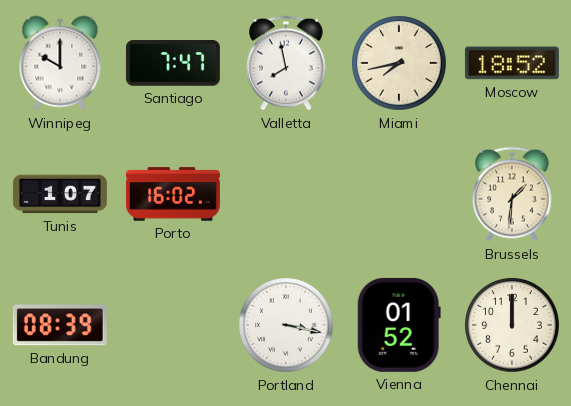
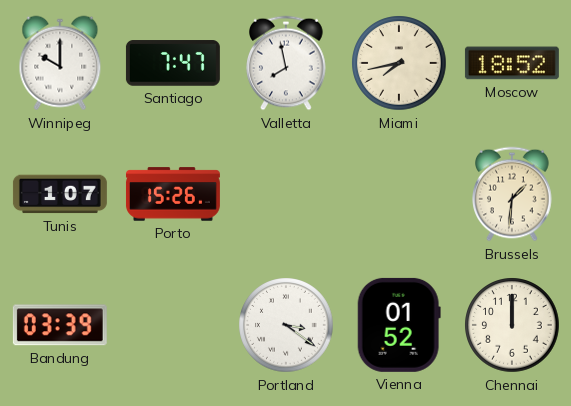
Porto: 16:02 -> 15:26 (173, 194)
Bandung: 08:39 -> 03:39 (60, 325)
Portland: 3:17 -> 3:21 (286, 325)
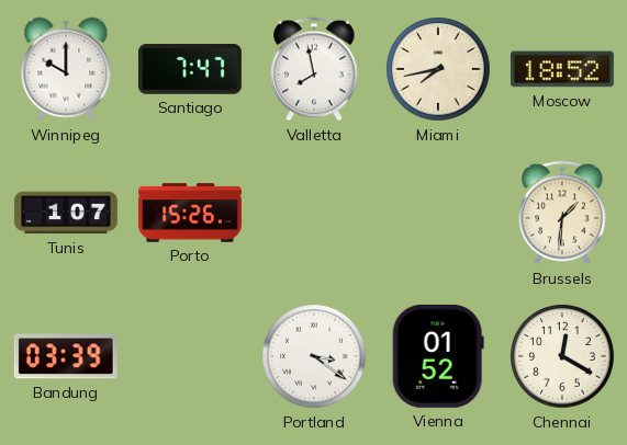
Chennai: 12:00 -> 12:20 (562, 356)
